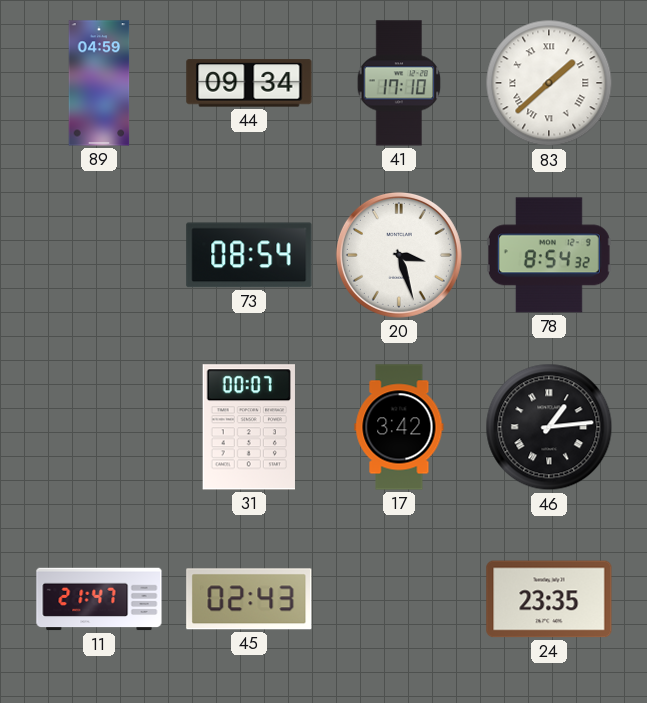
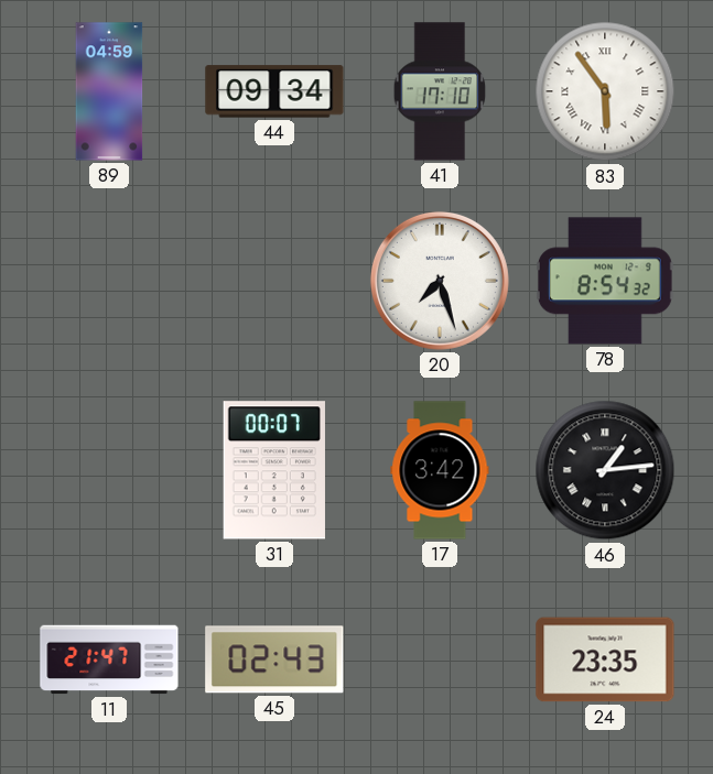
83: 1:38 -> 5:54 (605, 91)
73: 08:54 -> none (249, 255)
20: 3:27 -> 7:27 (440, 281)
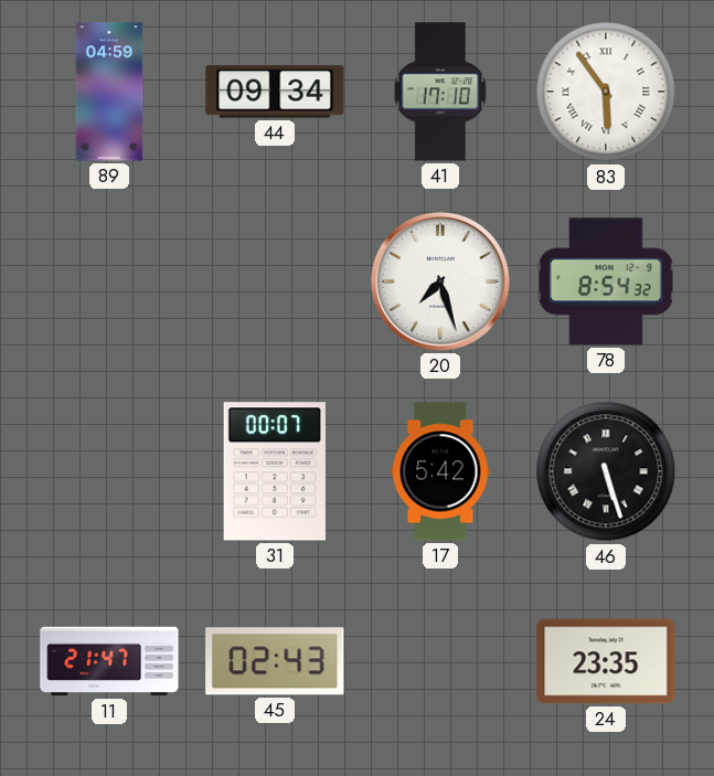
17: 3:42 -> 5:42 (440, 471)
46: 1:14 -> 5:27 (606, 471)
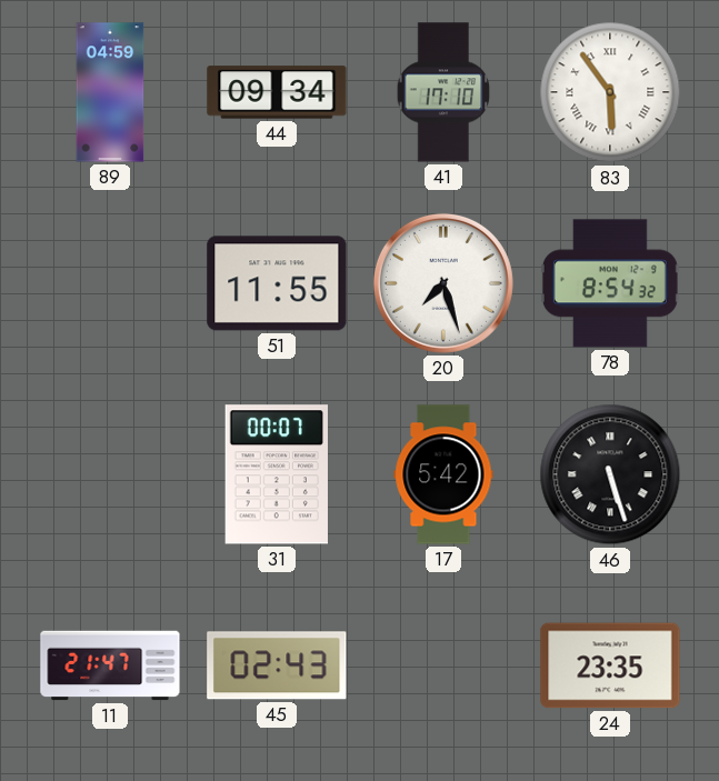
51: none -> 11:55 (277, 283)
